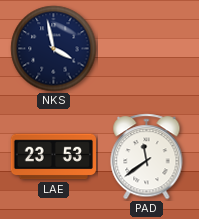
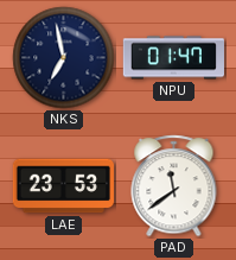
NKS: 3:58 -> 6:58 (64, 58)
NPU: none -> 01:47 (173, 58)
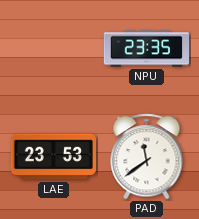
NKS: 6:58 -> none (64, 58)
NPU: 01:47 -> 23:35 (146, 49)
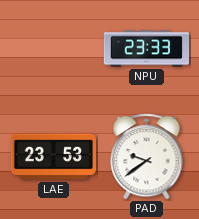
NPU: 23:35 -> 23:33 (146, 49)
PAD: 11:39 -> 9:39 (147, 157)
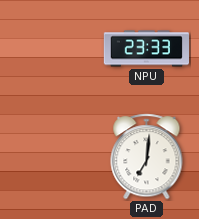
LAE: 23:53 -> none (53, 157)
PAD: 9:39 -> 7:01 (147, 157)
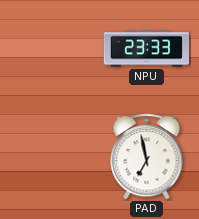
PAD: 7:01 -> 6:58 (147, 157)
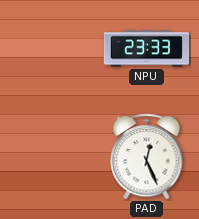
PAD: 6:58 -> 12:26 (147, 157)
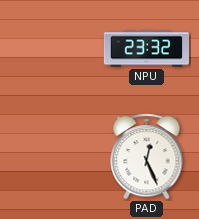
NPU: 23:33 -> 23:32 (146, 49)
